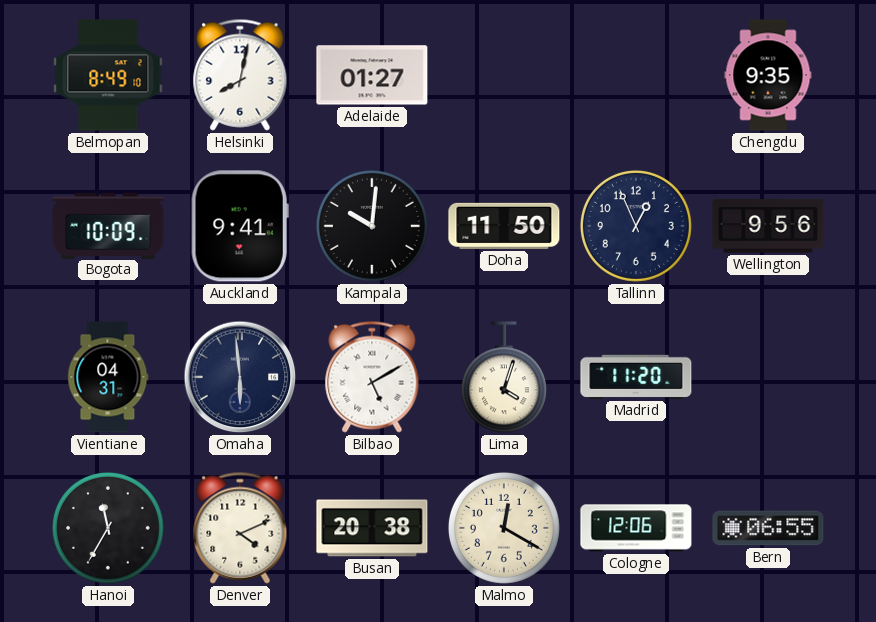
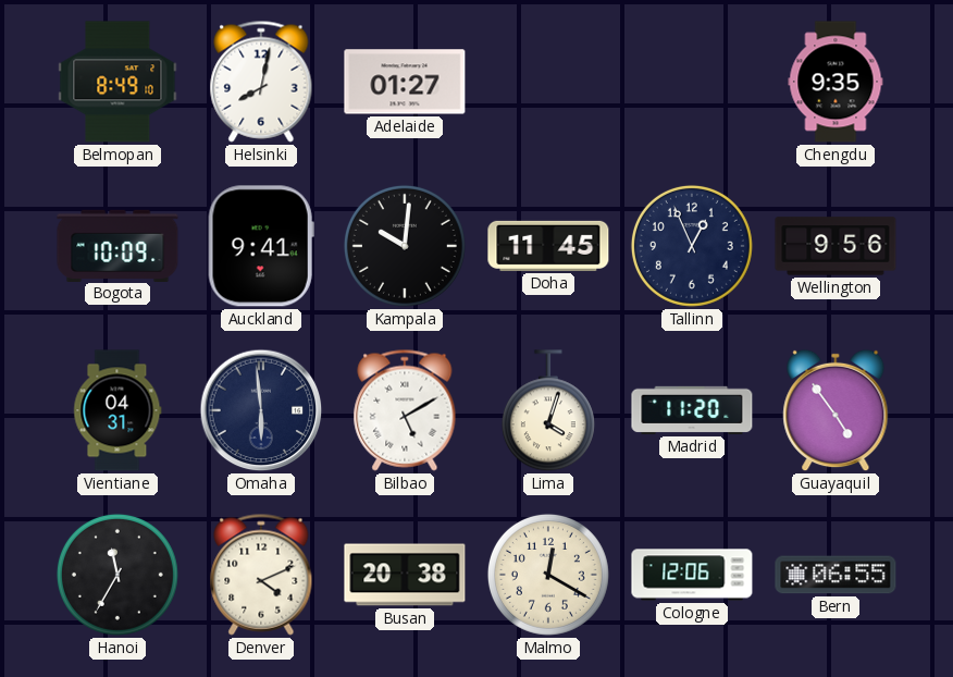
Doha: 11:50 -> 11:45 (548, 246)
Guayaquil: none -> 4:54 (836, 410)
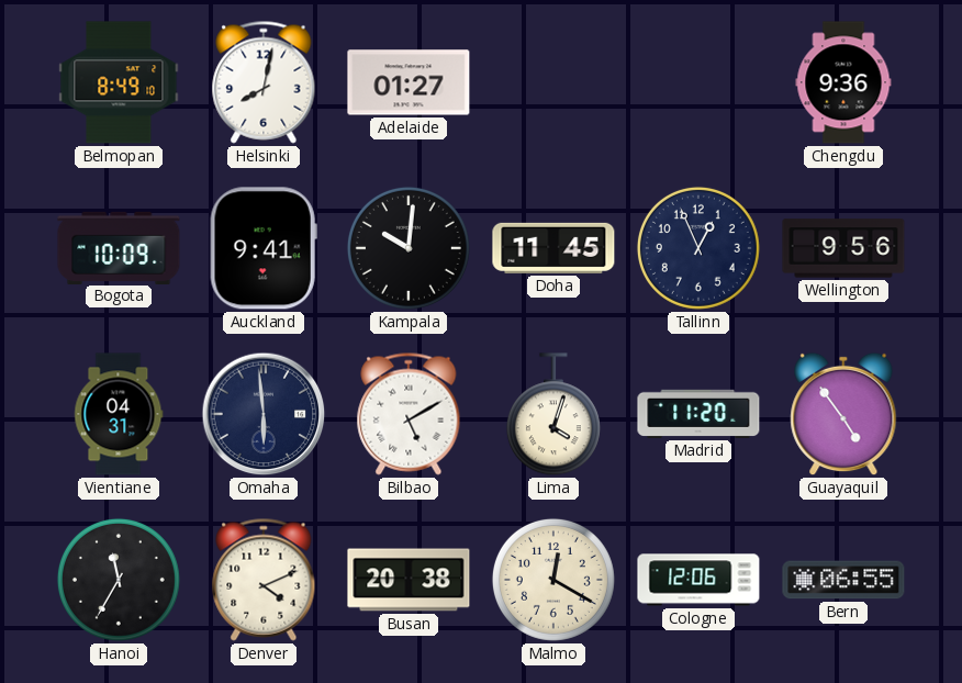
Chengdu: 9:35 -> 9:36 (843, 82)
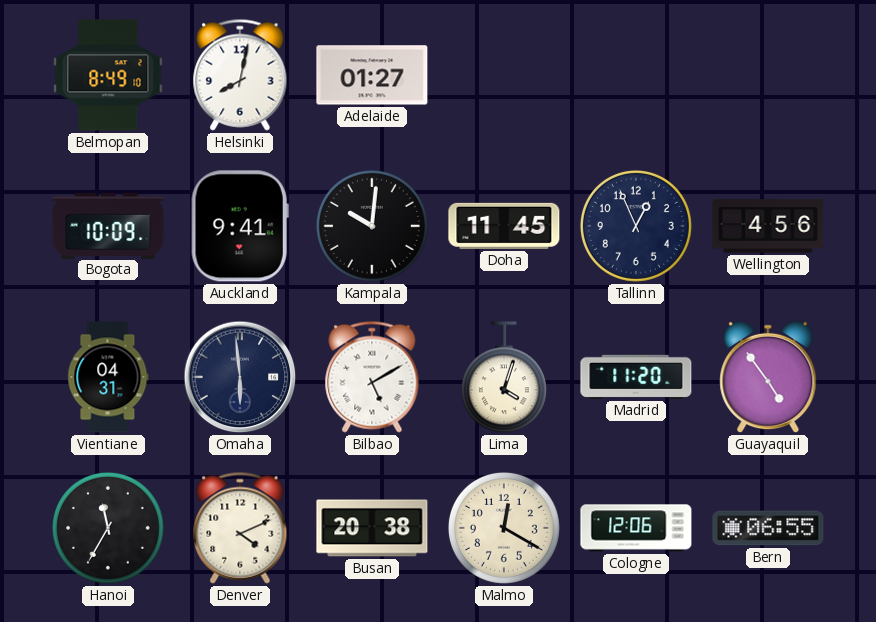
Chengdu: 9:36 -> none (843, 82)
Wellington: 9:56 -> 4:56 (768, 226)
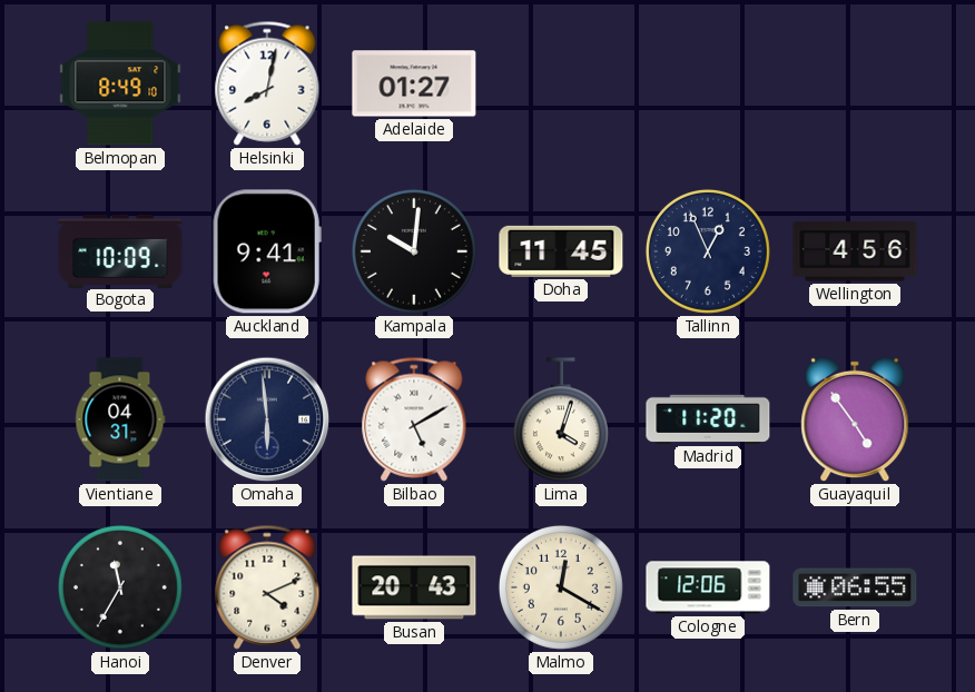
Busan: 20:38 -> 20:43 (414, 587)
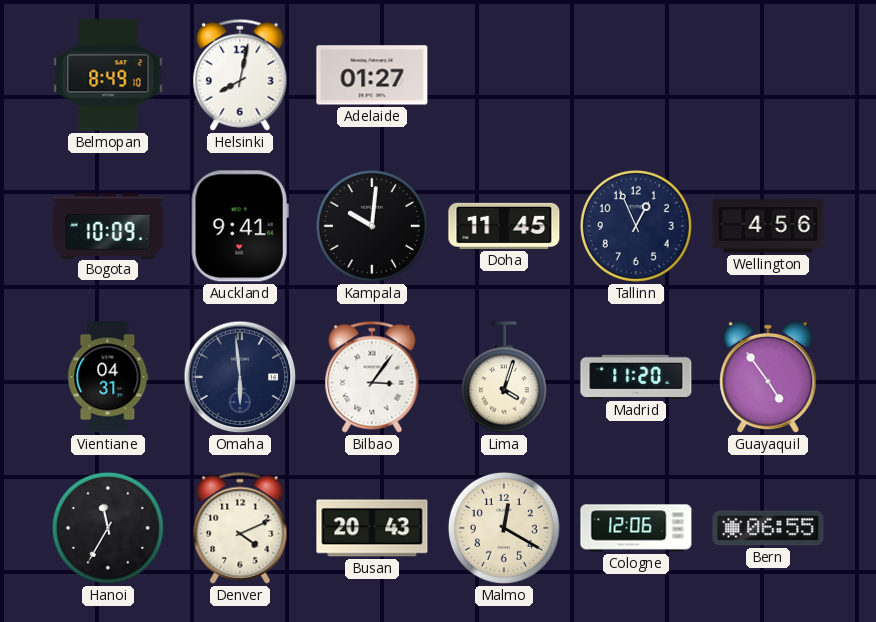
Bilbao: 5:10 -> 3:06 (372, 377)
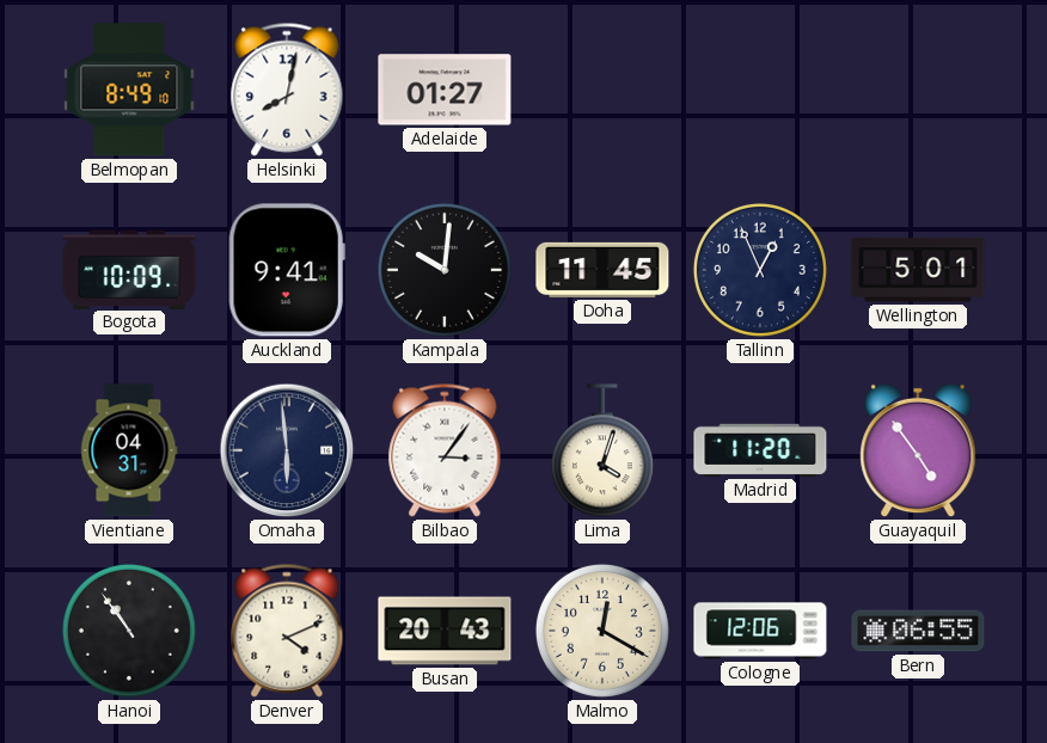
Wellington: 4:56 -> 5:01 (918, 270)
Hanoi: 11:35 -> 10:54 (129, 631)
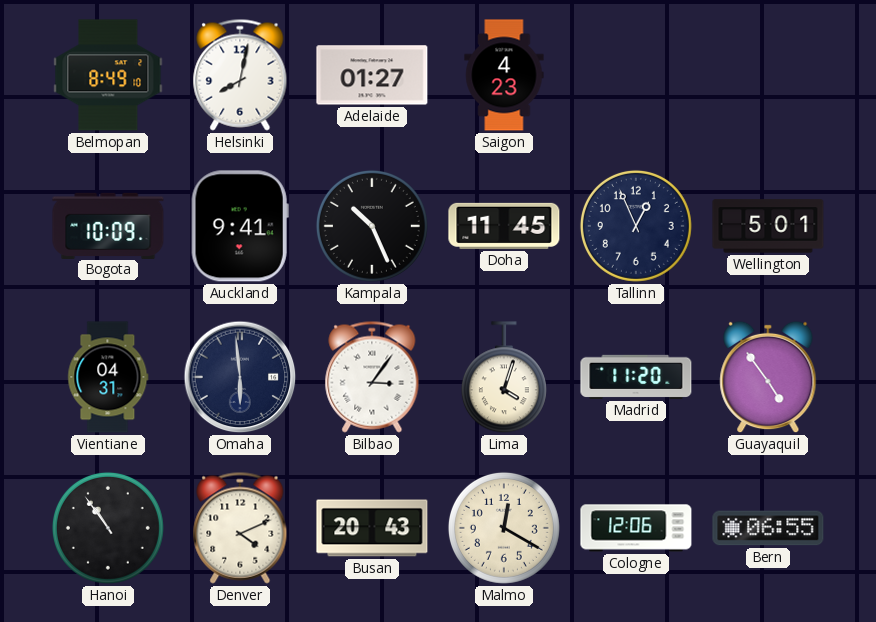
Saigon: none -> 4:23 (504, 75)
Kampala: 10:01 -> 10:26 (372, 226)
